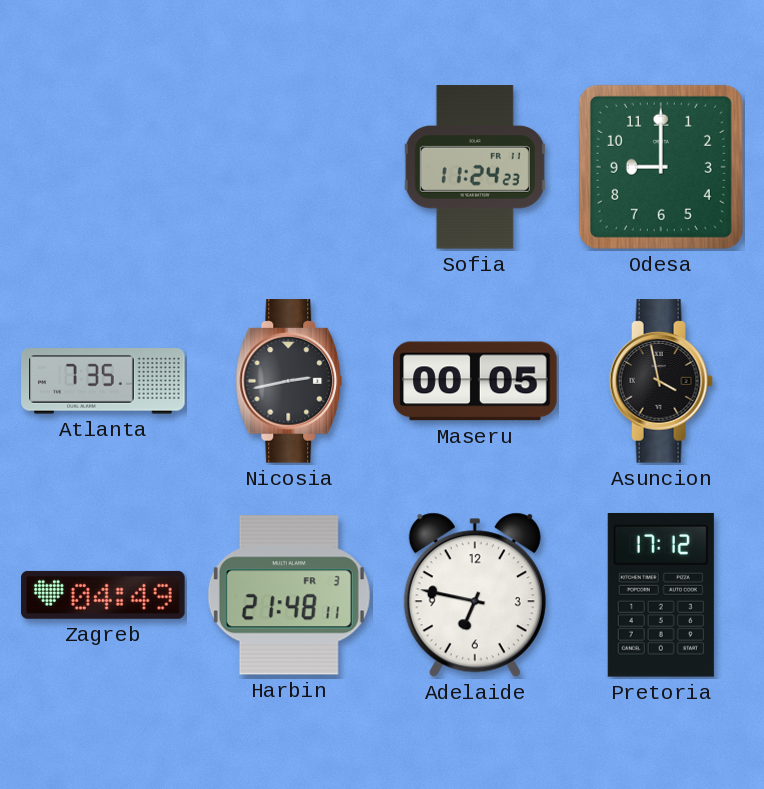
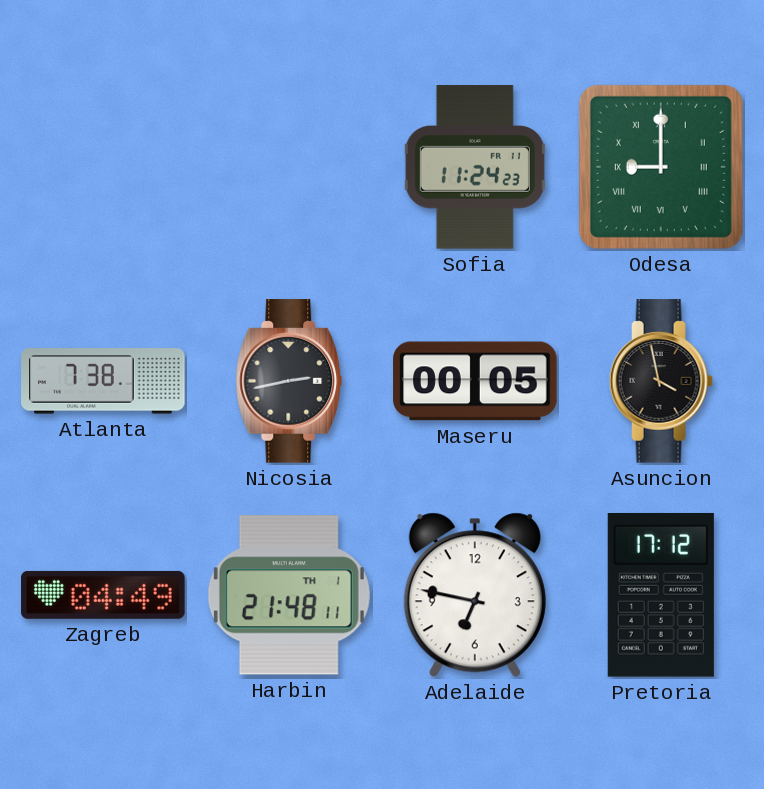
Odesa numerals: Arabic -> Roman (661, 167)
Atlanta: 7:35 -> 7:38 (103, 381)
Harbin date: FR 3 -> TH 1 (289, 595)
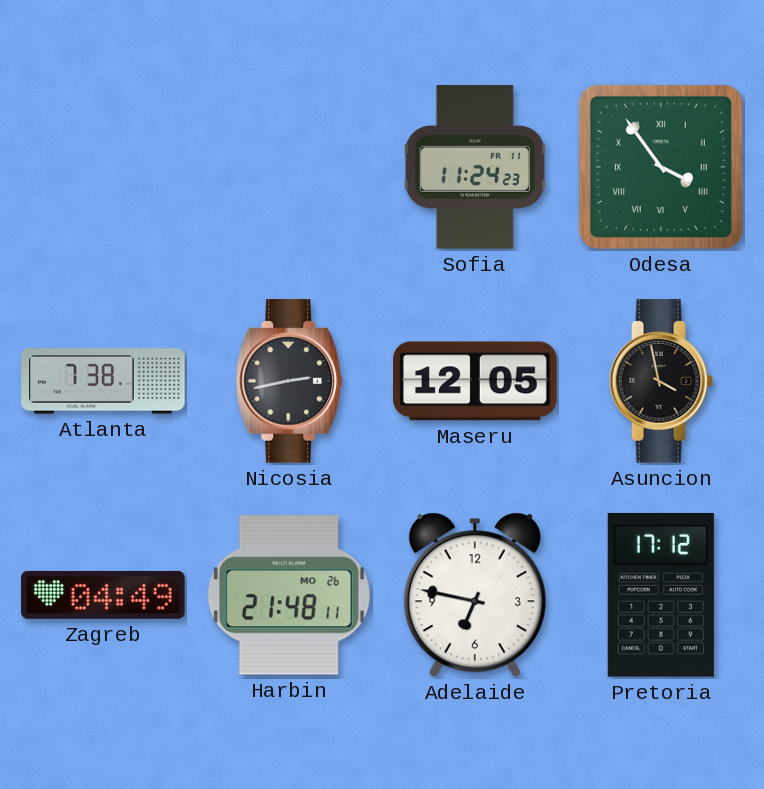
Odesa: 9:00 -> 3:54 (661, 167)
Maseru: 00:05 -> 12:05 (475, 381)
Harbin date: TH 1 -> MO 26 (289, 595)
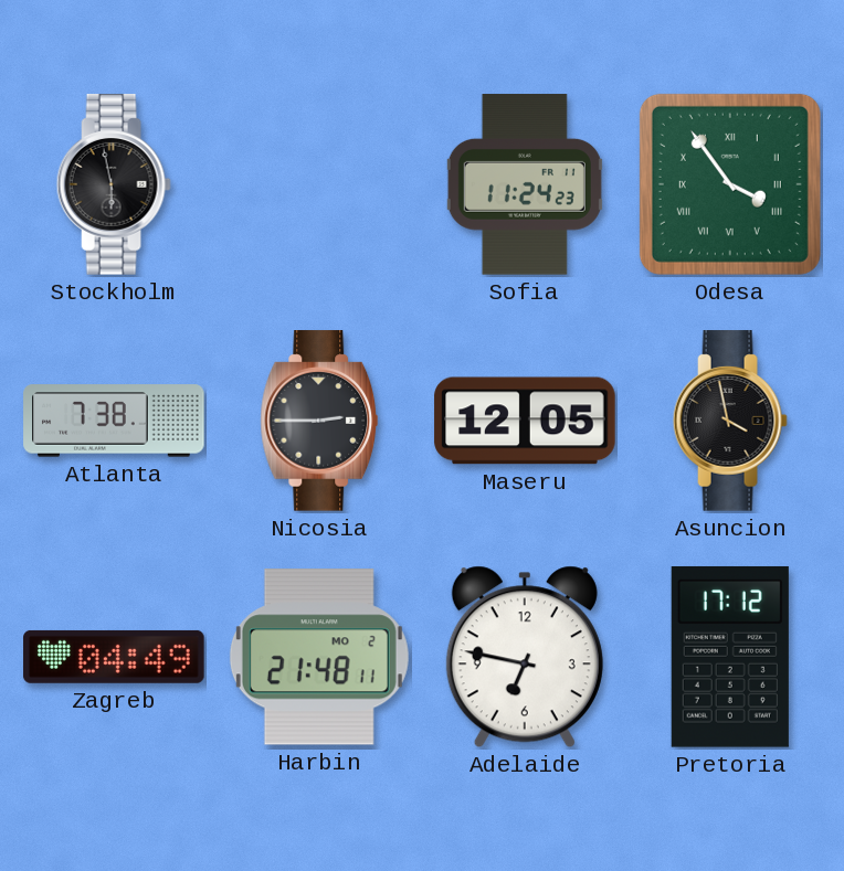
Stockholm: none -> 5:58 (114, 184)
Nicosia: 2:43 -> 2:45 (319, 421)
Harbin date: MO 26 -> MO 2 (319, 657)
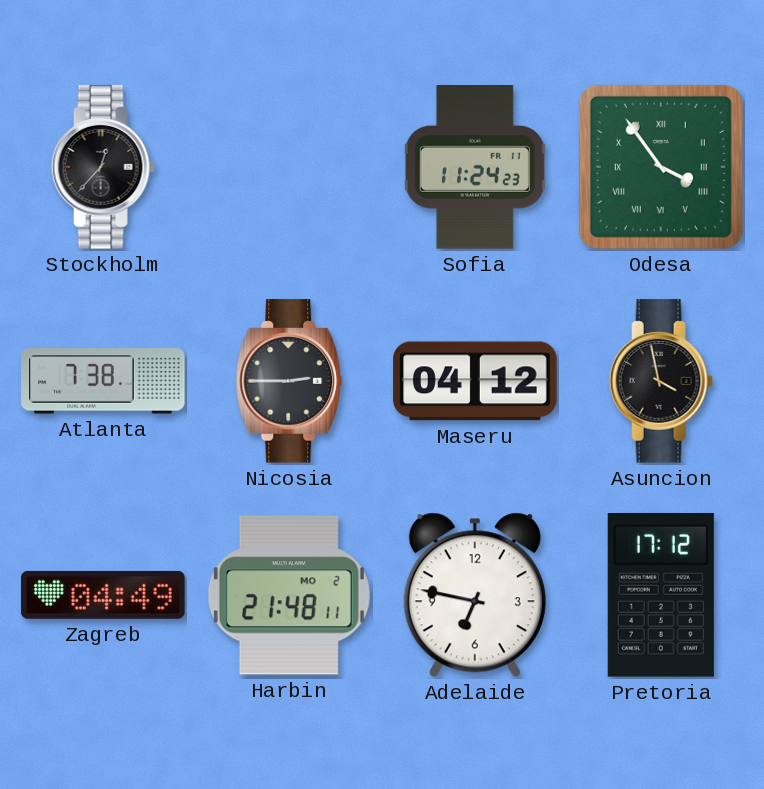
Stockholm: 5:58 -> 12:37 (103, 167)
Maseru: 12:05 -> 04:12 (475, 381)
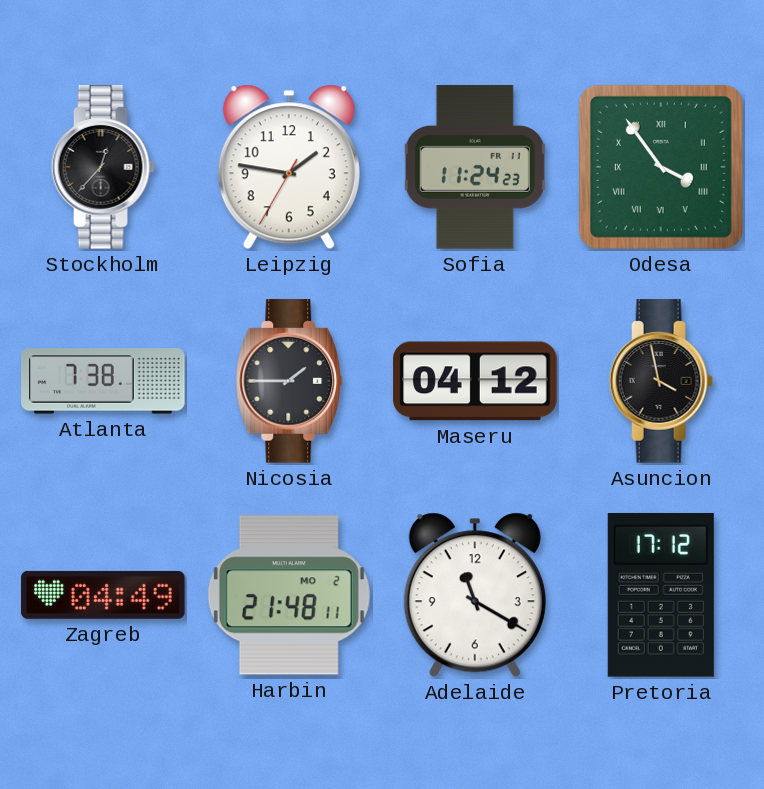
Leipzig: none -> 1:46 (289, 167)
Nicosia: 2:45 -> 1:45 (289, 381)
Adelaide: 6:47 -> 11:20 (475, 595)
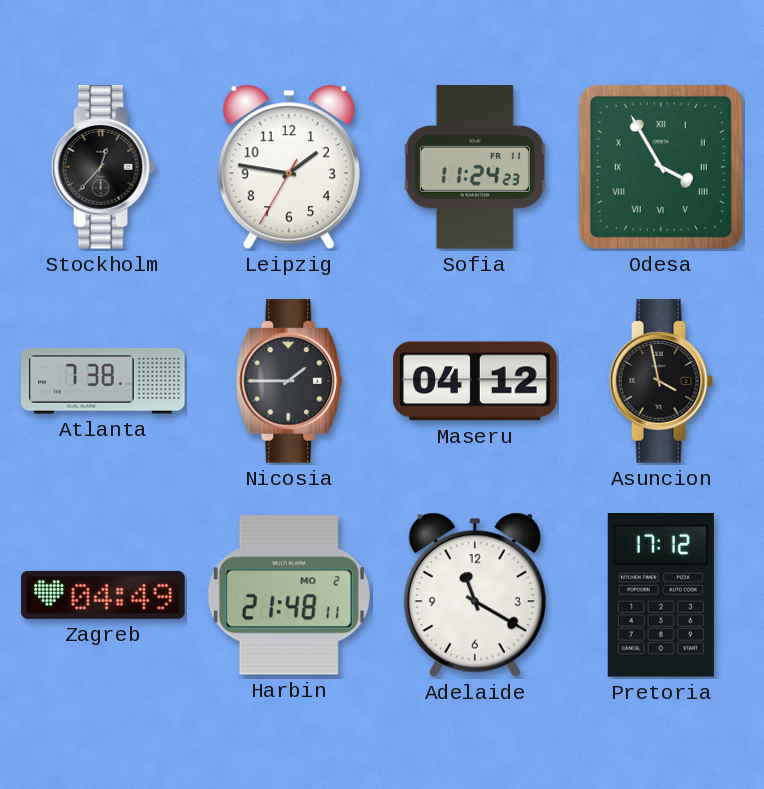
Odesa: 3:54 -> 3:55 (661, 167)
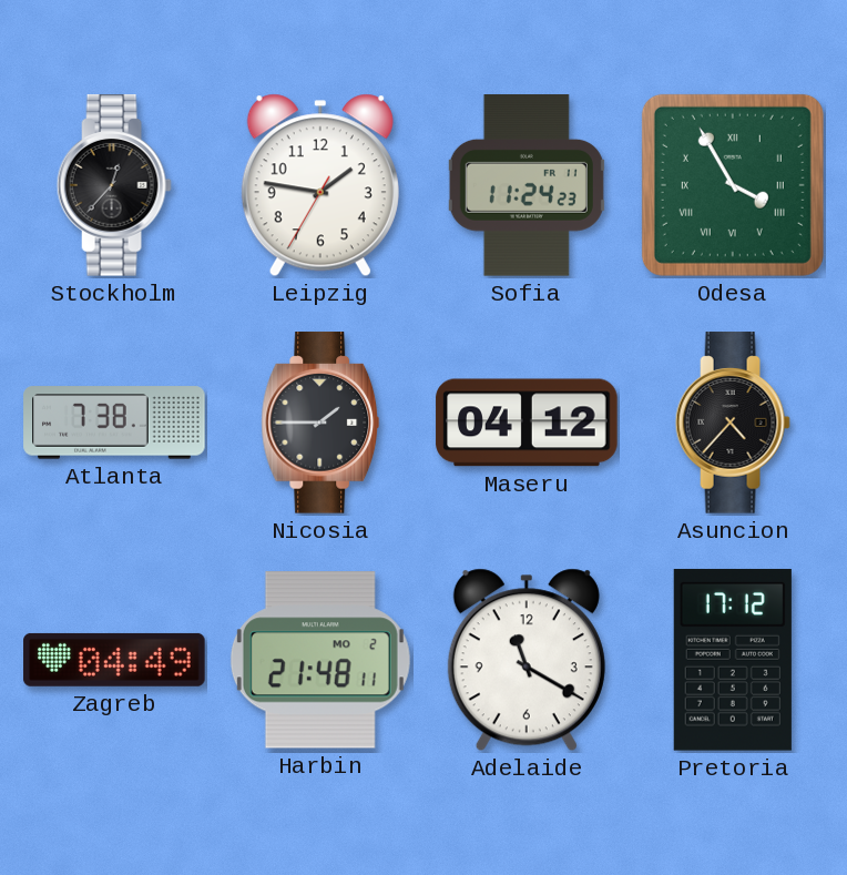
Asuncion: 3:58 -> 4:37 (733, 423)
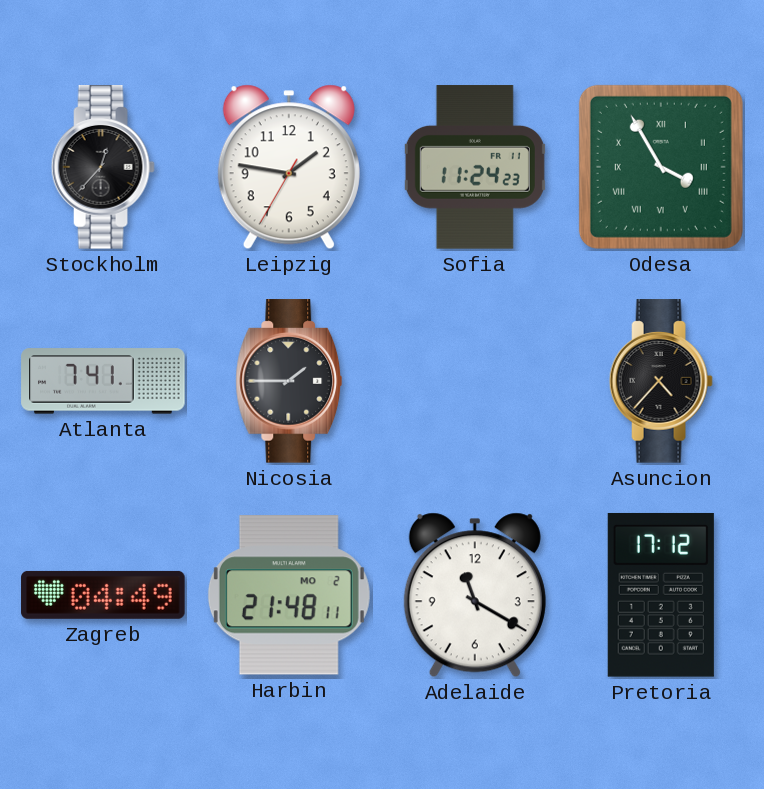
Atlanta: 7:38 -> 7:41 (103, 381)
Maseru: 04:12 -> none (527, 423)
